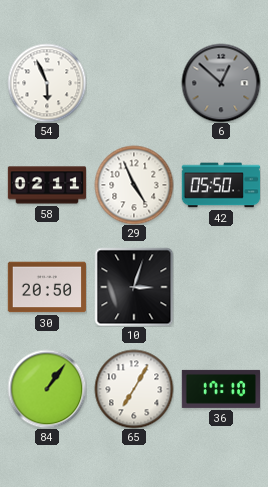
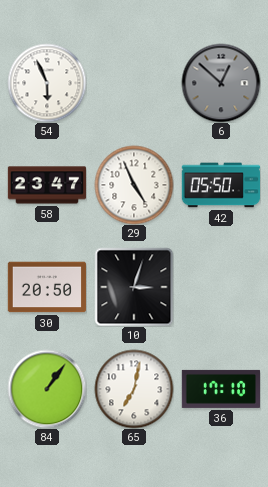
58: 02:11 -> 23:47 (47, 185)
65: 7:05 -> 7:02 (134, 389)
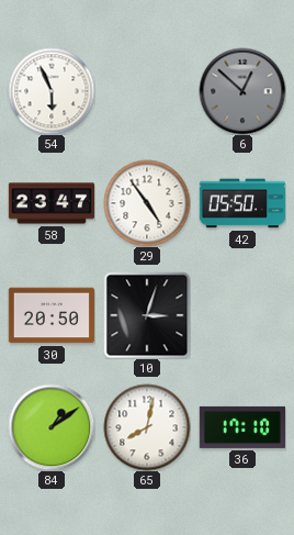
29: 4:56 -> 4:54 (147, 203)
84: 1:06 -> 1:09 (52, 427)
65: 7:02 -> 8:02 (147, 427)
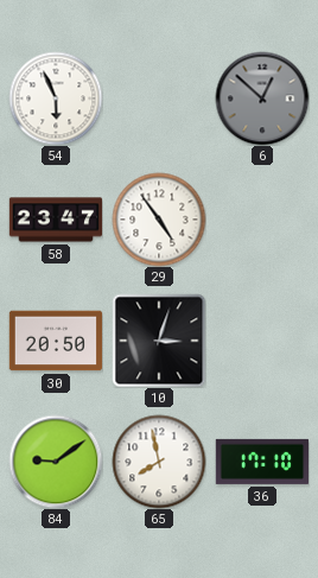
42: 05:50 -> none (242, 203)
84: 1:09 -> 9:09 (56, 462)
65: 8:02 -> 7:58 (159, 462)
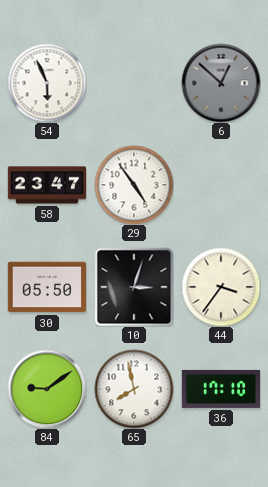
30: 20:50 -> 05:50 (47, 287)
44: none -> 3:36 (221, 287)
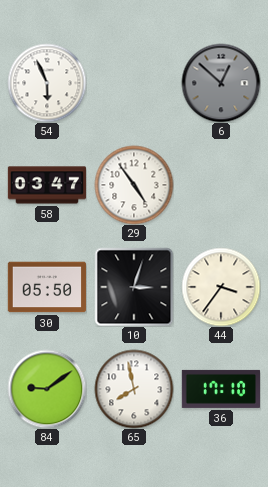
58: 23:47 -> 03:47 (47, 185)
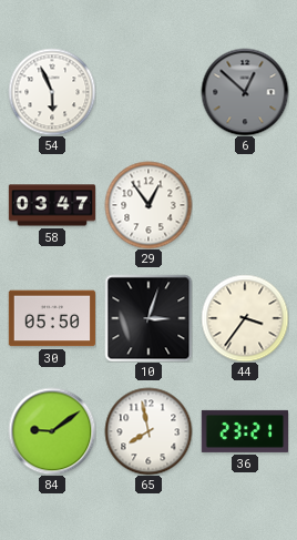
29: 4:54 -> 12:54 (148, 205)
36: 17:10 -> 23:21 (244, 431)
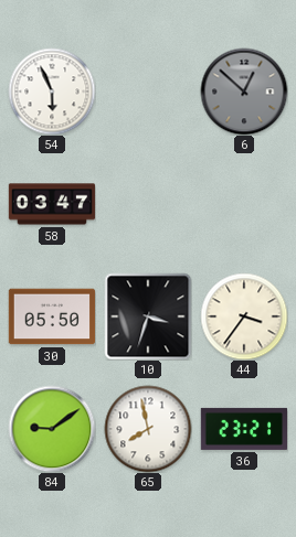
29: 12:54 -> none (148, 205)
10: 3:03 -> 3:33 (148, 316)
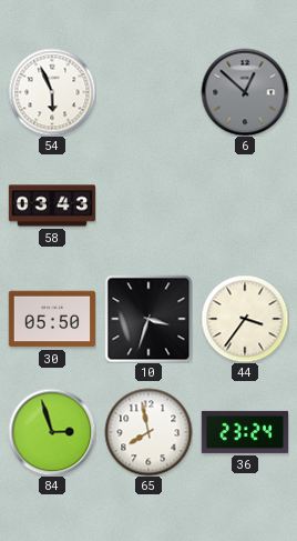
58: 03:47 -> 03:43 (52, 206)
84: 9:09 -> 2:57 (52, 432)
36: 23:21 -> 23:24 (244, 432)
